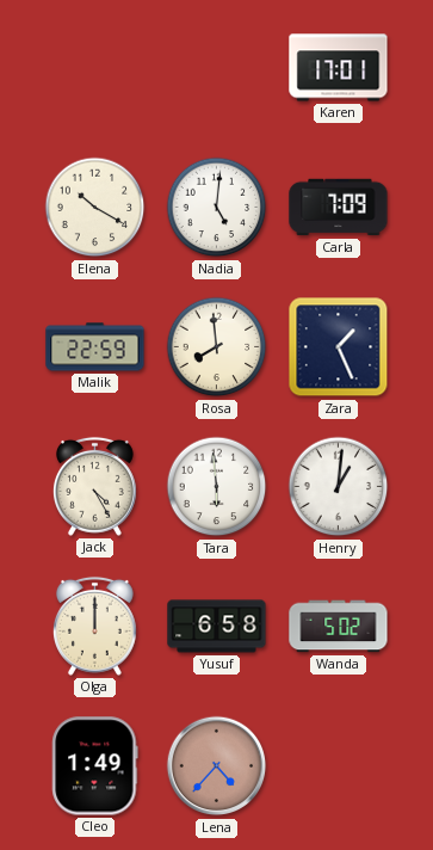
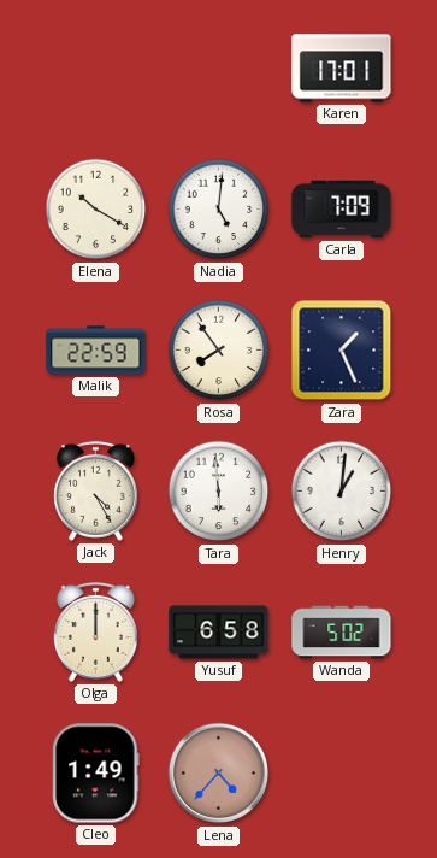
Rosa: 7:59 -> 7:54 (219, 351)
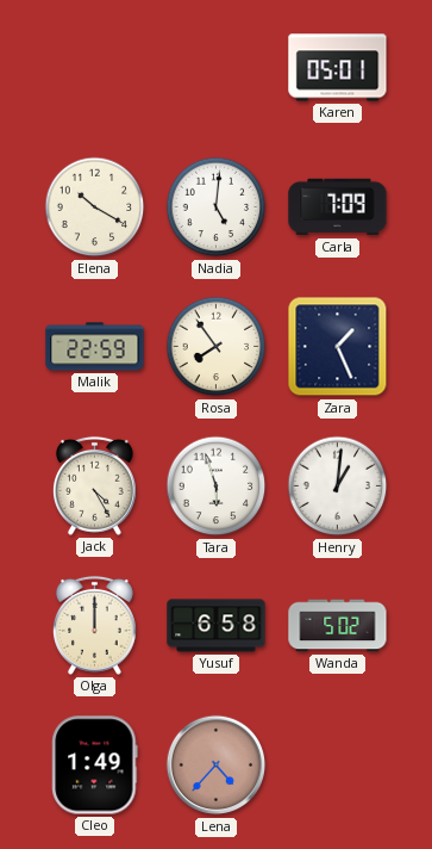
Karen: 17:01 -> 05:01 (338, 68)
Tara: 5:59 -> 5:57 (217, 487)
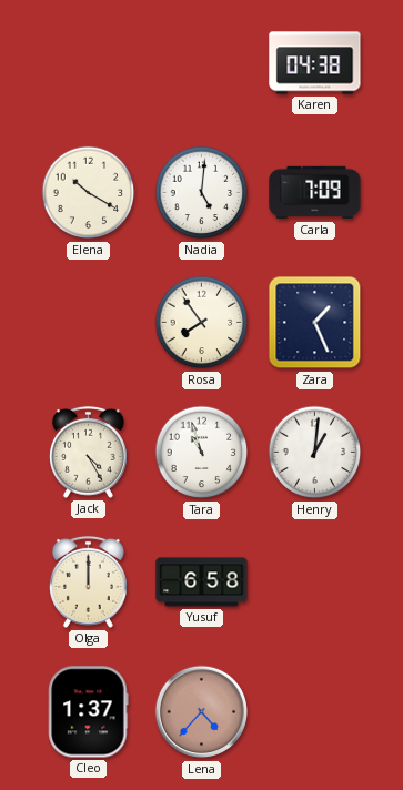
Karen: 05:01 -> 04:38 (315, 63)
Malik: 22:59 -> none (95, 347)
Tara: 5:57 -> 10:57 (202, 453)
Wanda: 5:02 -> none (338, 626)
Cleo: 1:49 -> 1:37 (89, 712)
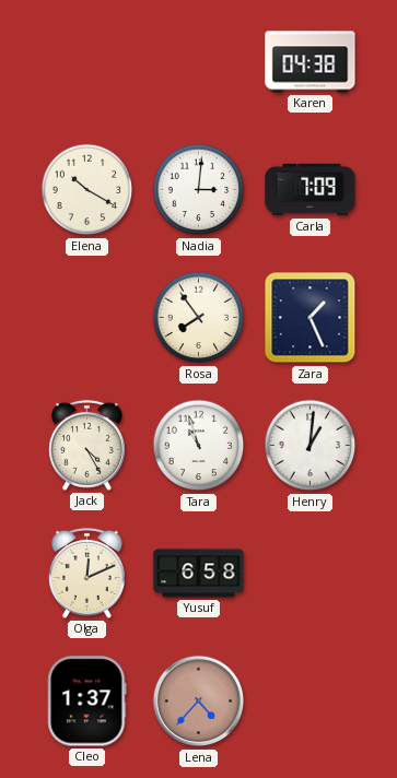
Nadia: 5:01 -> 3:01 (199, 190)
Olga: 12:00 -> 12:11 (86, 573)
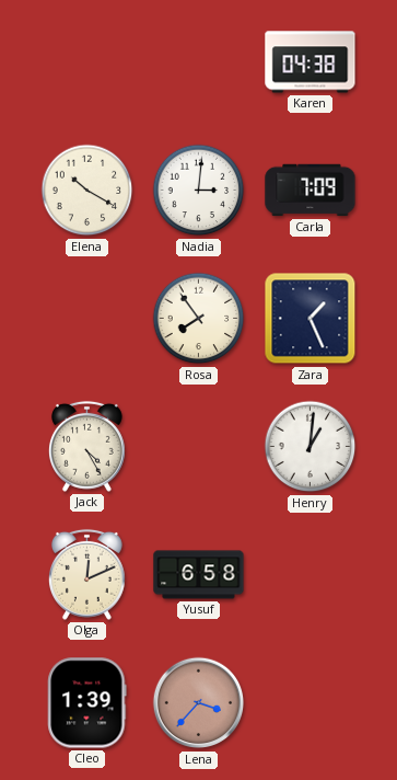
Tara: 10:57 -> none (199, 446)
Cleo: 1:37 -> 1:39 (87, 703)
Lena: 4:37 -> 3:37 (199, 703)
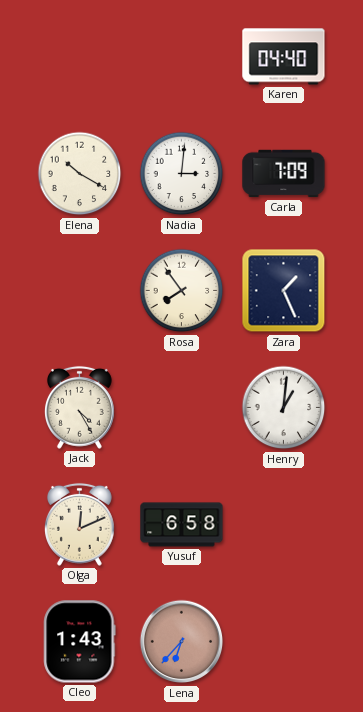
Karen: 04:38 -> 04:40 (284, 57)
Cleo: 1:39 -> 1:43 (80, 642)
Lena: 3:37 -> 6:37 (182, 642)
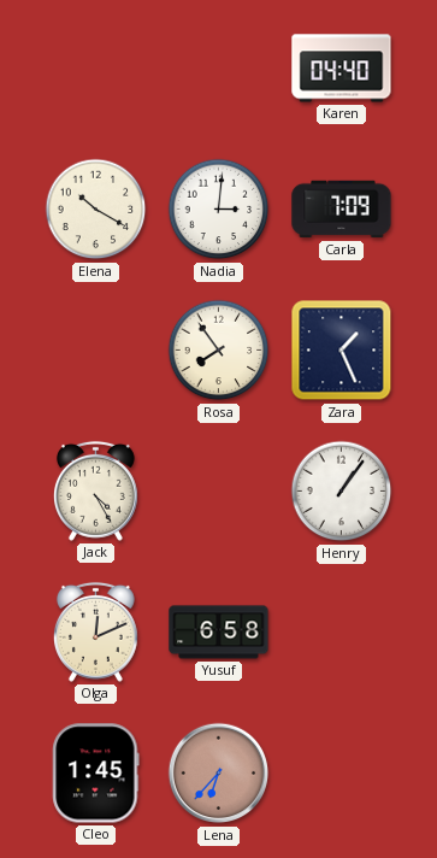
Henry: 1:01 -> 1:06 (342, 492)
Cleo: 1:43 -> 1:45 (96, 774)
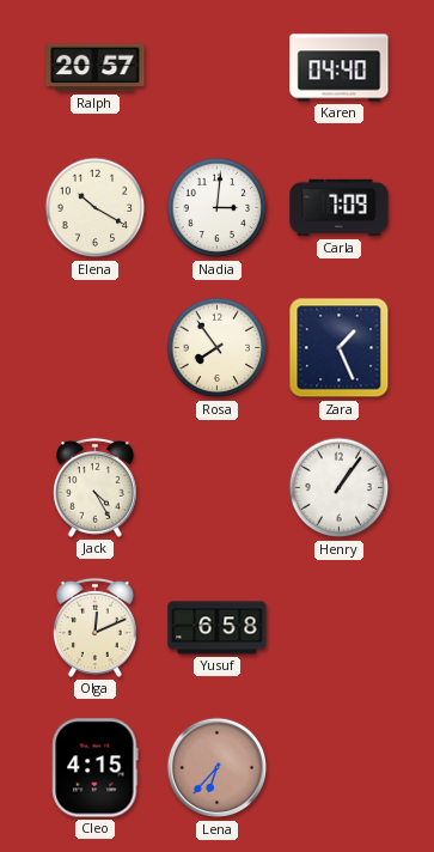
Ralph: none -> 20:57 (96, 68)
Cleo: 1:45 -> 4:15 (96, 768)
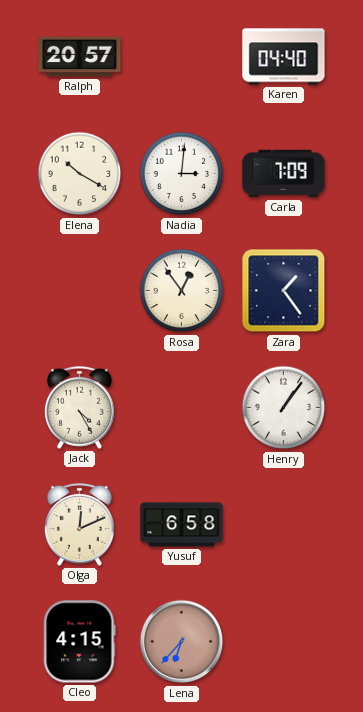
Rosa: 7:54 -> 12:54 (182, 291)
Zara: 1:26 -> 1:24 (284, 291)
